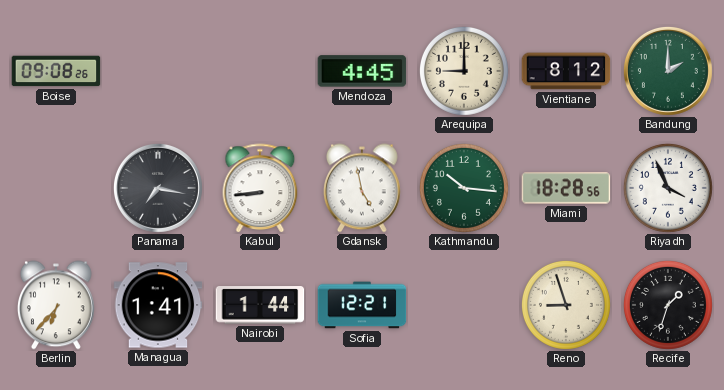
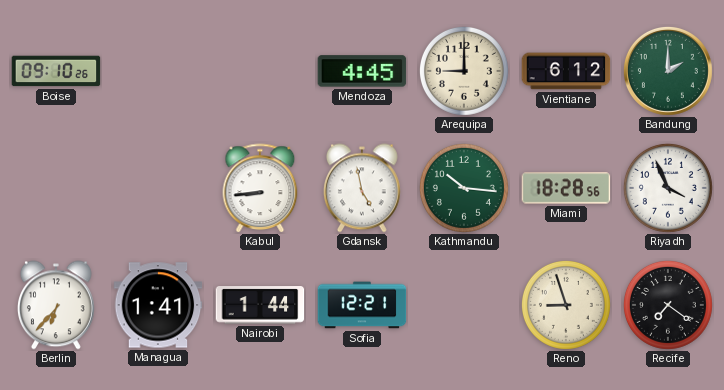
Boise: 09:08 -> 09:10 (56, 71)
Vientiane: 8:12 -> 6:12 (566, 71)
Panama: 7:17 -> none (158, 188)
Recife: 1:33 -> 7:21 (668, 305)
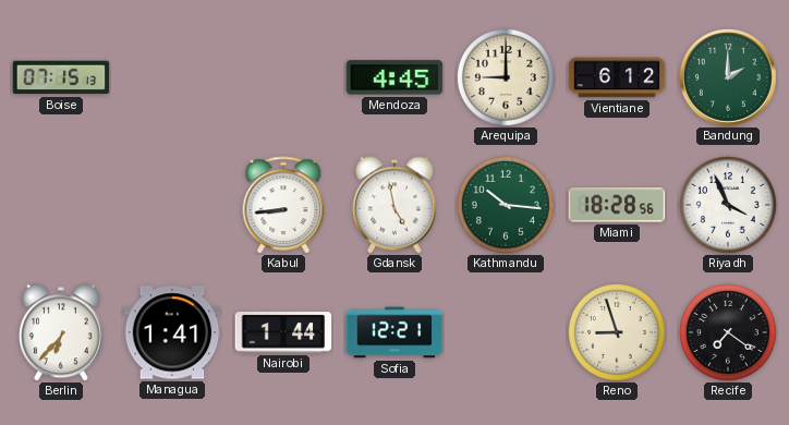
Boise: 09:10 -> 07:15 (61, 77)
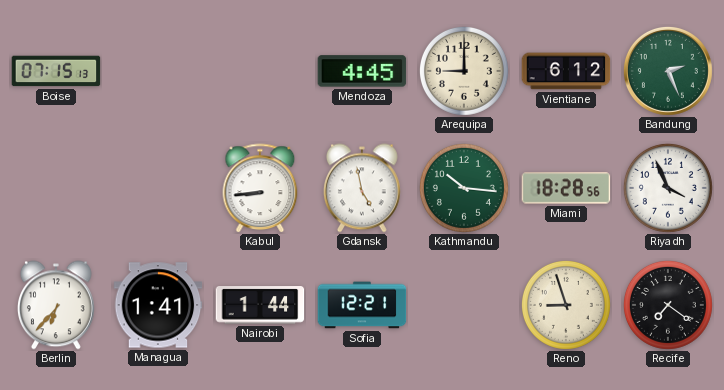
Bandung: 2:00 -> 2:26 (668, 71)
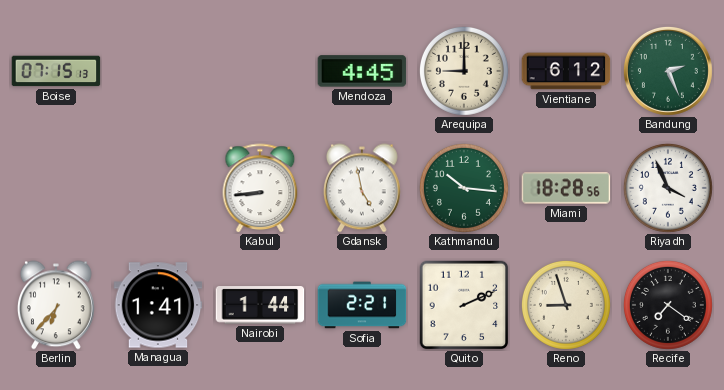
Sofia: 12:21 -> 2:21 (362, 305)
Quito: none -> 2:11 (464, 305)
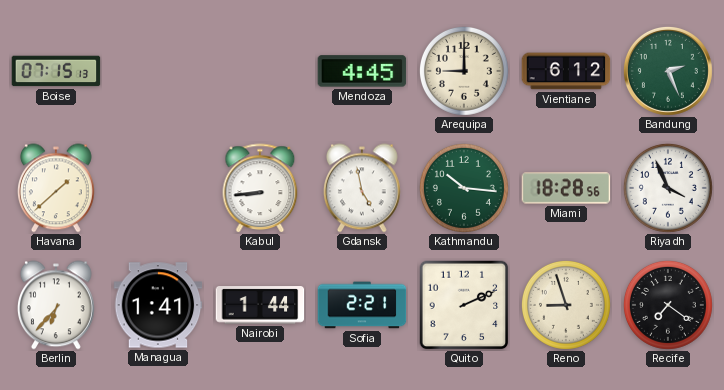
Havana: none -> 1:38 (56, 188)
